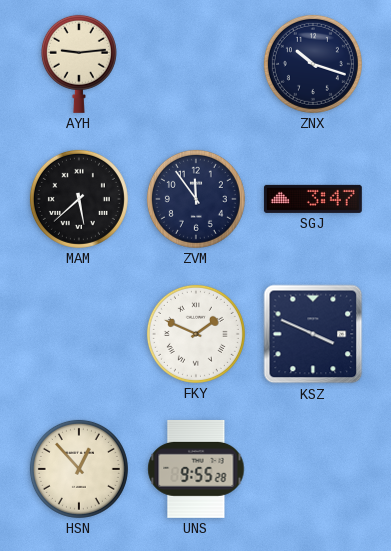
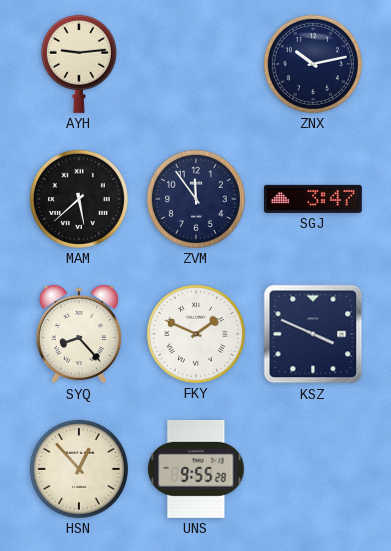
ZNX: 10:18 -> 10:13 (313, 64)
SYQ: none -> 8:23 (79, 334)
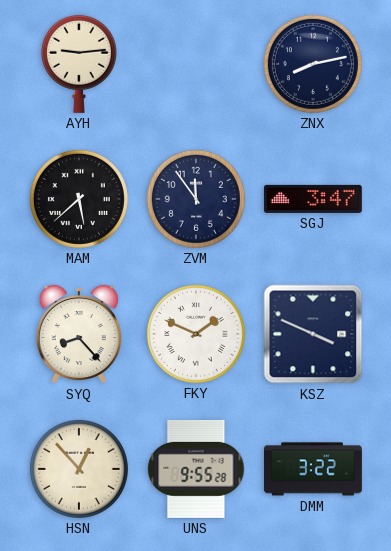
ZNX: 10:13 -> 8:13 (313, 64)
DMM: none -> 3:22 (313, 469)
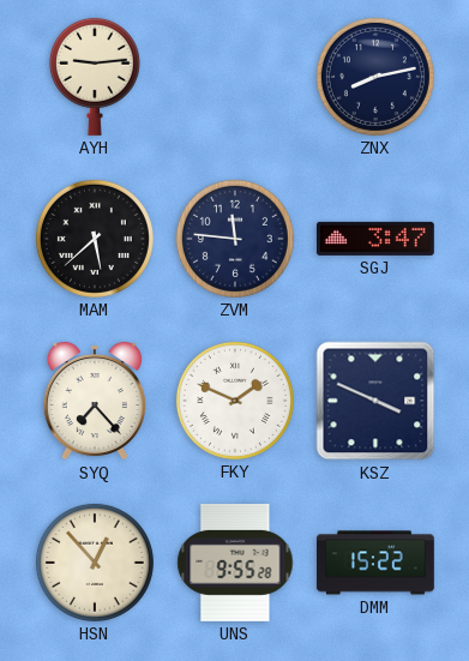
ZVM: 11:54 -> 11:46 (235, 239)
SYQ: 8:23 -> 7:23 (95, 401)
DMM: 3:22 -> 15:22 (375, 563)
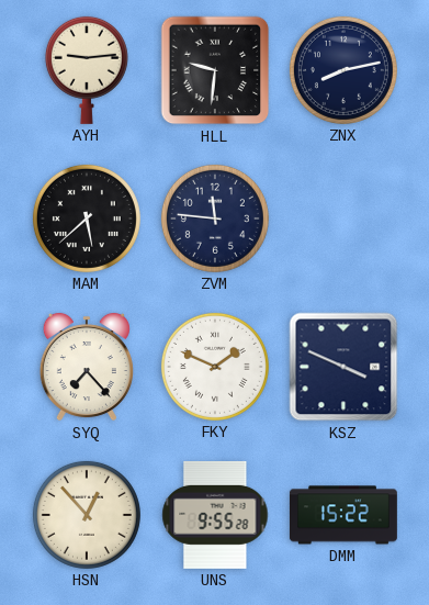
HLL: none -> 9:31 (215, 70)
SGJ: 3:47 -> none (375, 239)
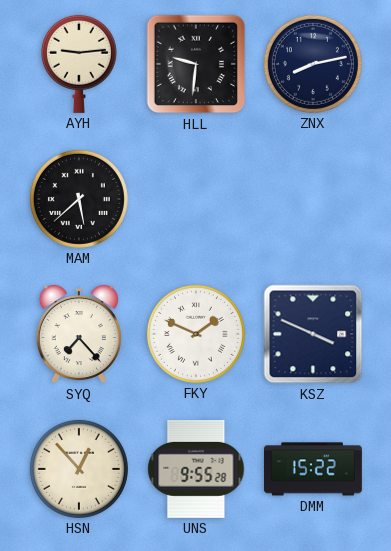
ZVM: 11:46 -> none (215, 219)
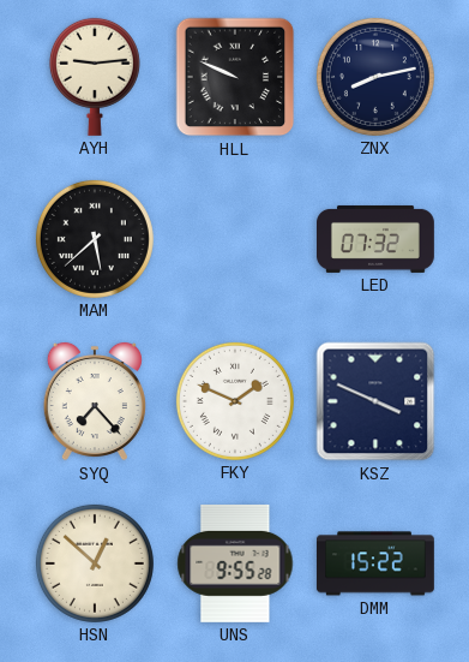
HLL: 9:31 -> 9:49 (235, 77)
LED: none -> 07:32 (377, 239)
HSN: 12:53 -> 12:52 (95, 563)
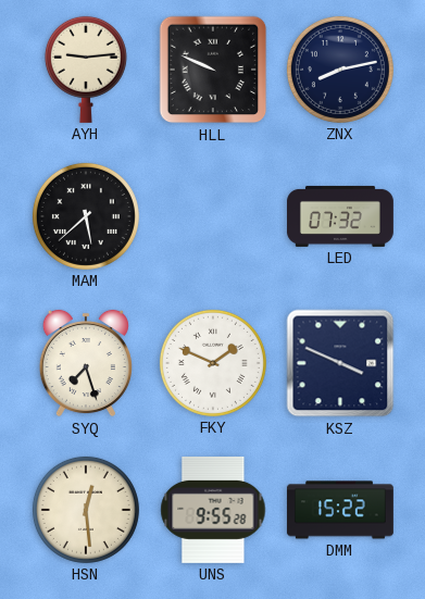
SYQ: 7:23 -> 7:27 (86, 363)
HSN: 12:52 -> 12:29 (86, 510)
